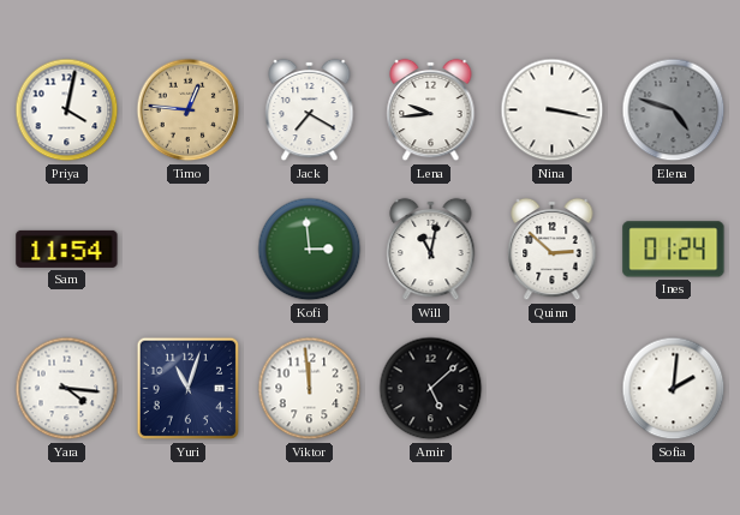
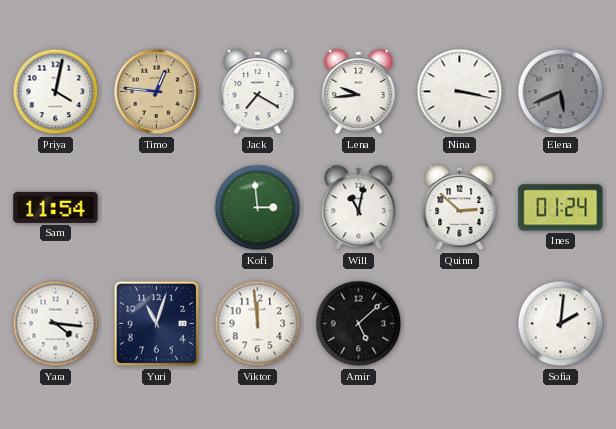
Elena: 4:48 -> 5:41 (561, 92)
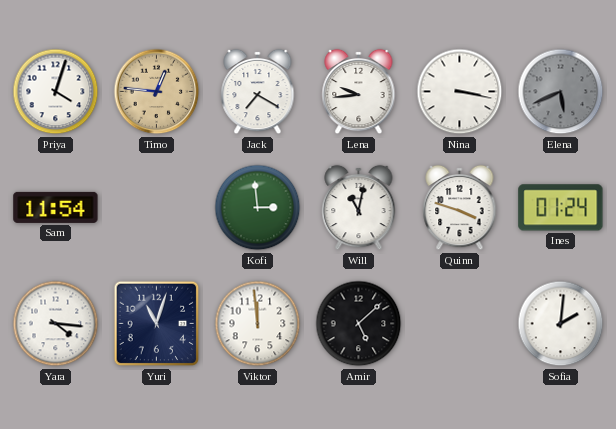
Priya: 4:02 -> 4:03 (56, 92)
Quinn: 2:52 -> 3:48 (460, 208)
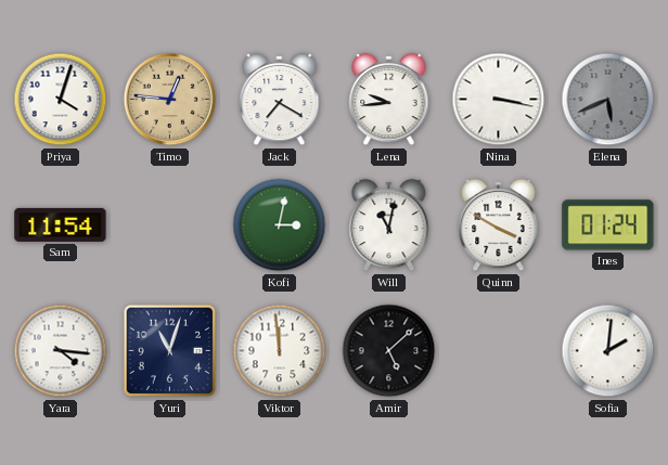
Kofi: 2:59 -> 3:02 (280, 225)
Quinn: 3:48 -> 3:50 (499, 225)
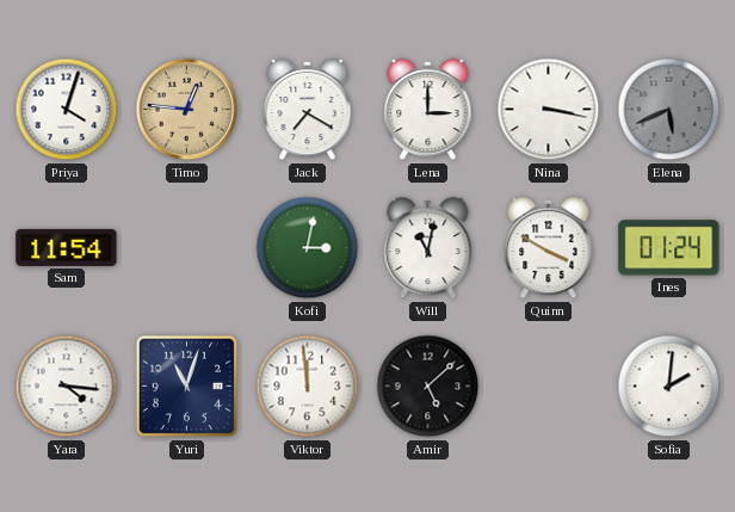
Lena: 9:44 -> 3:00 (428, 110)
